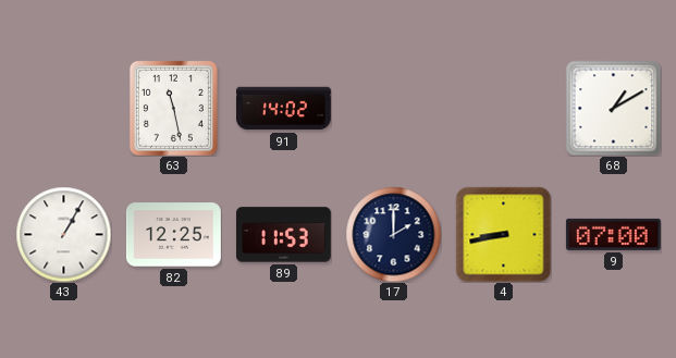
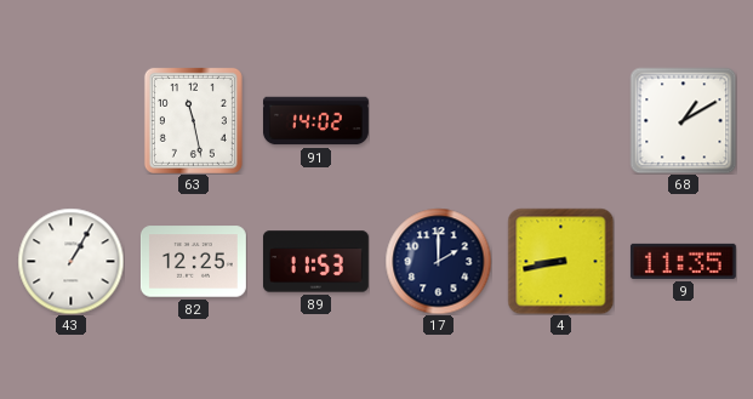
9: 07:00 -> 11:35 (683, 261)
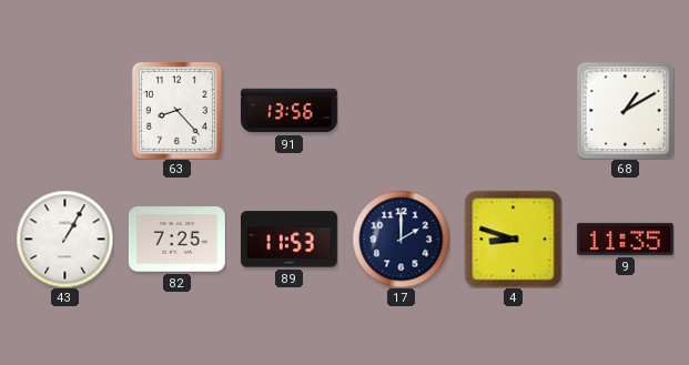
63: 11:28 -> 8:23 (176, 110)
91: 14:02 -> 13:56 (288, 111)
82: 12:25 -> 7:25 (176, 240)
4: 8:43 -> 8:48 (513, 239)
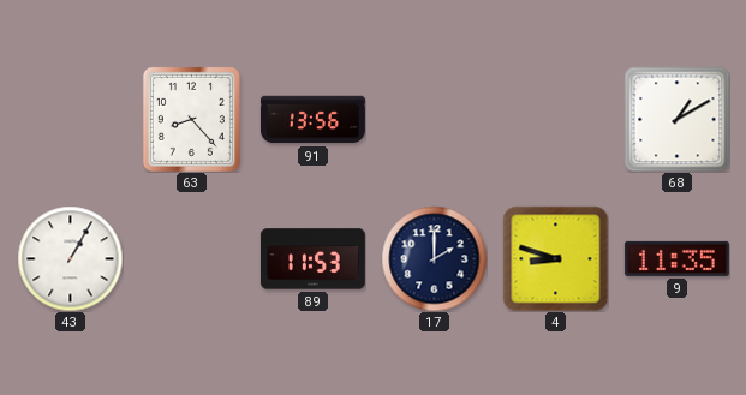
82: 7:25 -> none (176, 240)
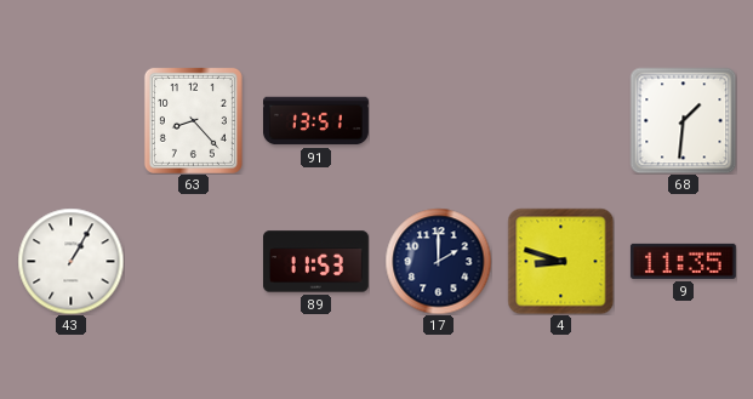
91: 13:56 -> 13:51 (315, 121)
68: 1:10 -> 1:31 (683, 120)
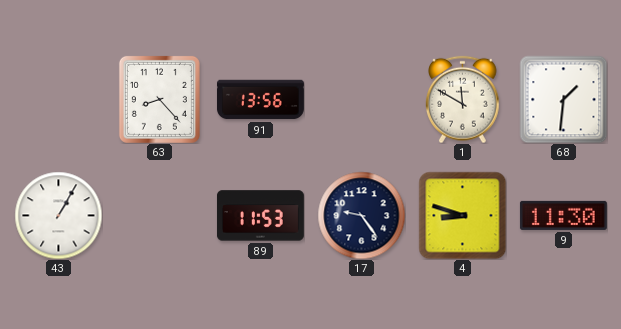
91: 13:51 -> 13:56 (260, 100)
1: none -> 11:50 (463, 99)
17: 2:00 -> 9:24 (361, 215)
9: 11:35 -> 11:30 (563, 215)
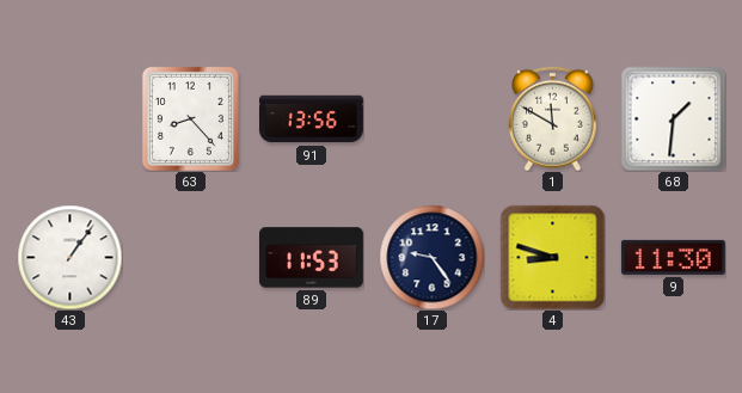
43: 1:05 -> 1:06 (69, 257)
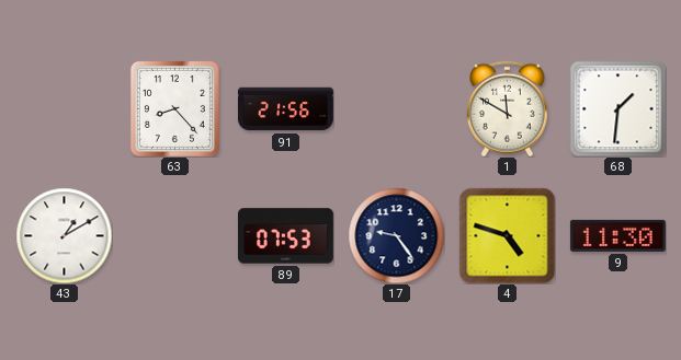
91: 13:56 -> 21:56 (285, 109)
43: 1:06 -> 1:10 (64, 235)
89: 11:53 -> 07:53 (285, 236)
4: 8:48 -> 4:48 (507, 235)
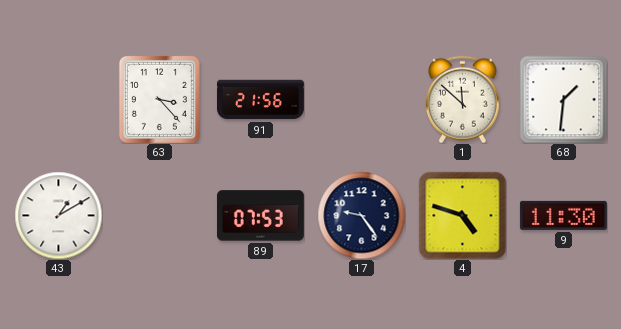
63: 8:23 -> 3:23 (159, 99)
1: 11:50 -> 11:52 (463, 99)
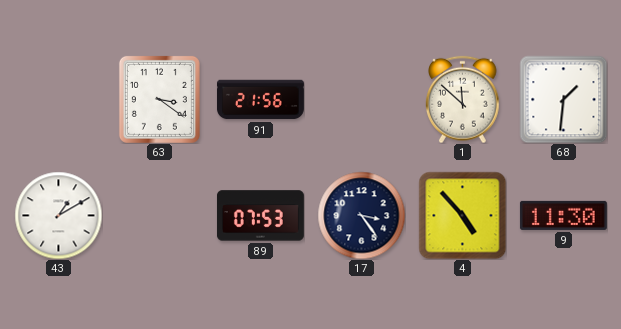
63: 3:23 -> 3:21 (159, 99)
17: 9:24 -> 3:24 (361, 215)
4: 4:48 -> 4:53 (462, 215)
